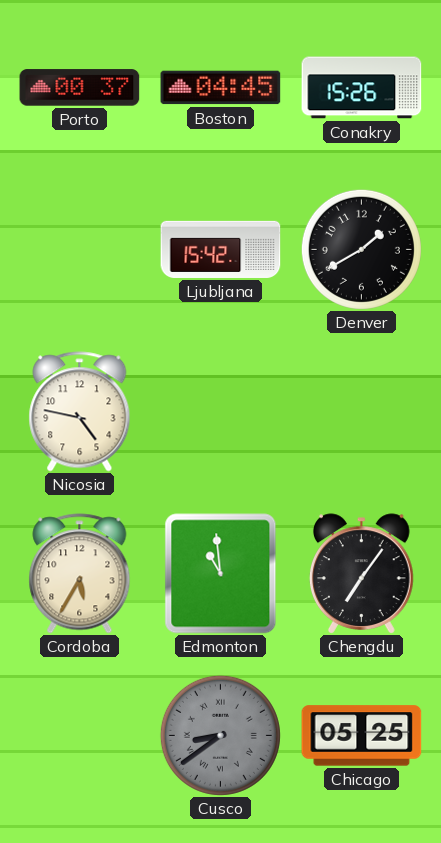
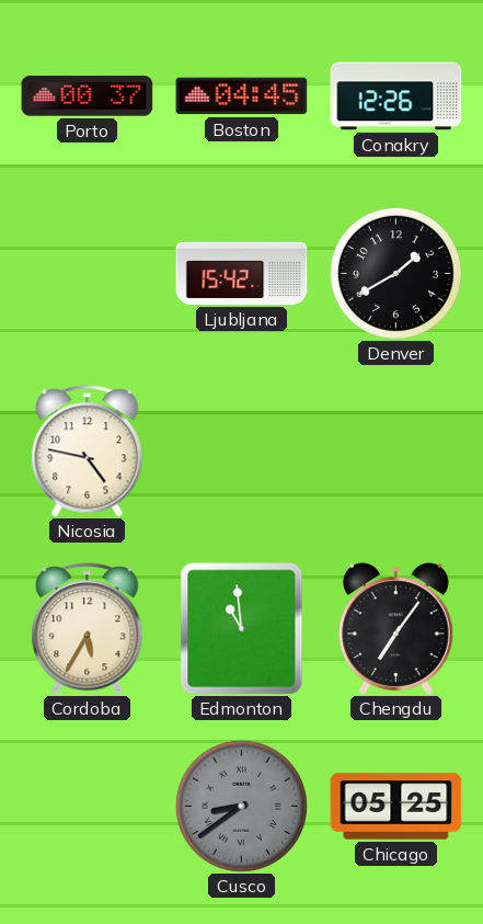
Conakry: 15:26 -> 12:26 (396, 96)
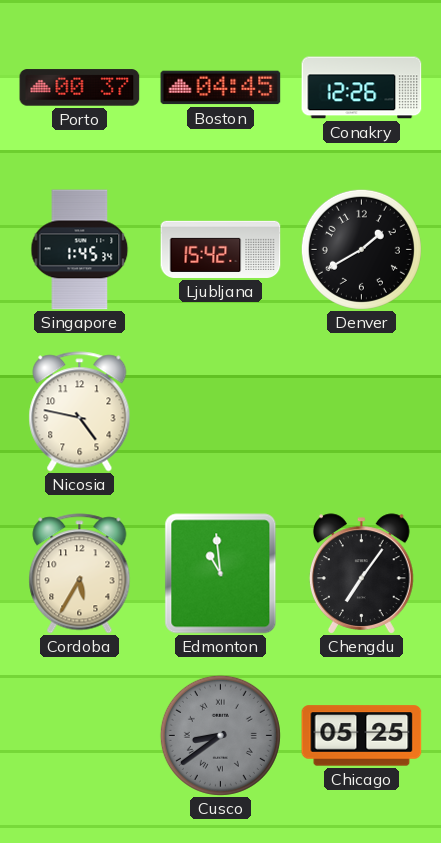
Singapore: none -> 1:45 (80, 250)
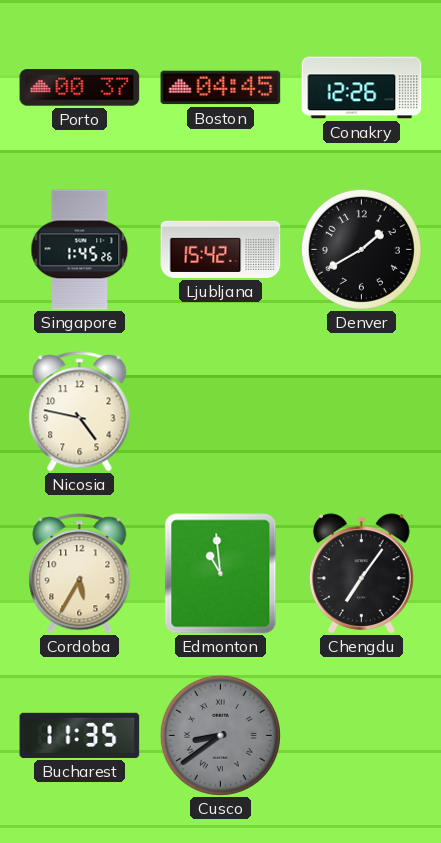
Singapore: 1:45:34 -> 1:45:26 (80, 250)
Bucharest: none -> 11:35 (80, 735)
Chicago: 05:25 -> none (362, 736)
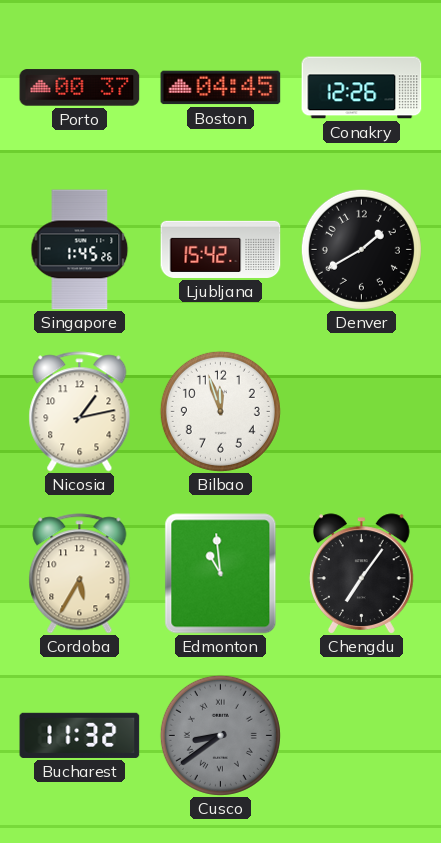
Nicosia: 4:47 -> 1:13 (80, 412)
Bilbao: none -> 11:57 (220, 411)
Bucharest: 11:35 -> 11:32 (80, 735)
